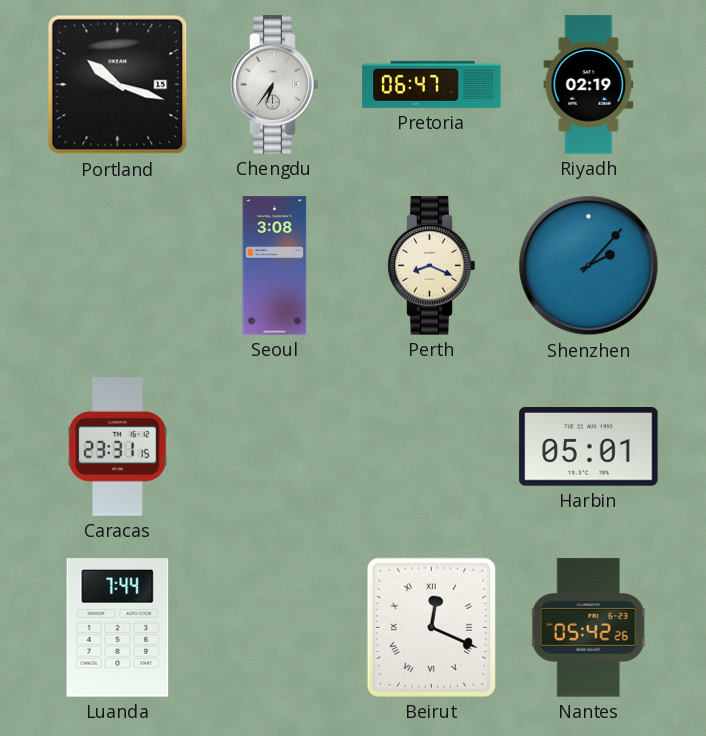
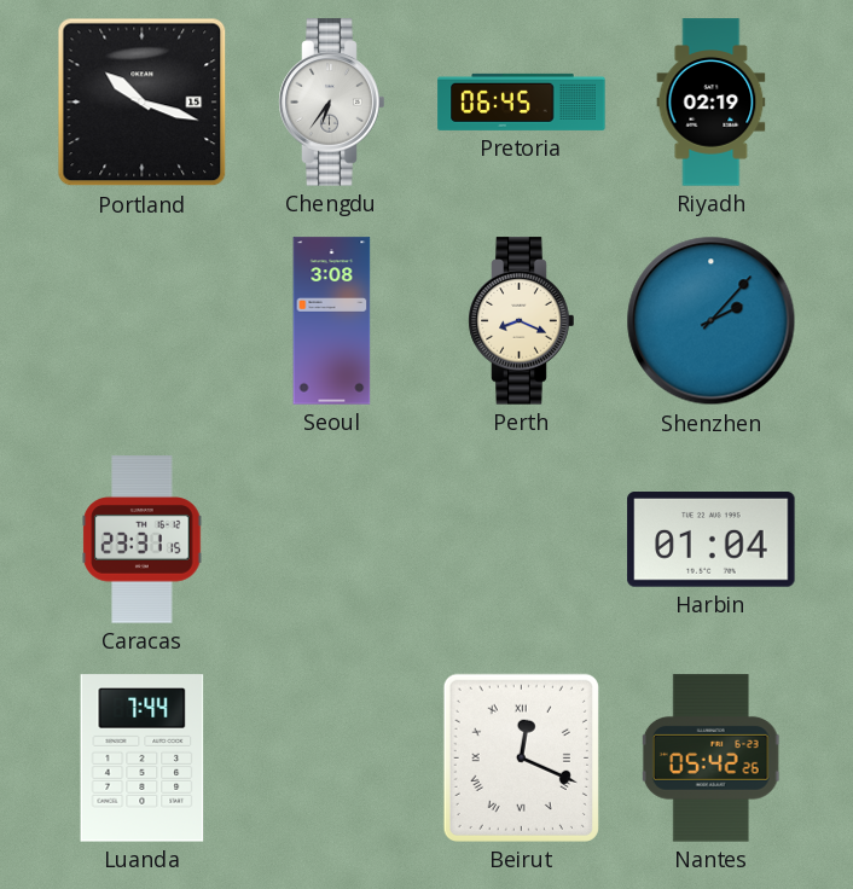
Pretoria: 06:47 -> 06:45 (522, 101)
Harbin: 05:01 -> 01:04 (712, 540)
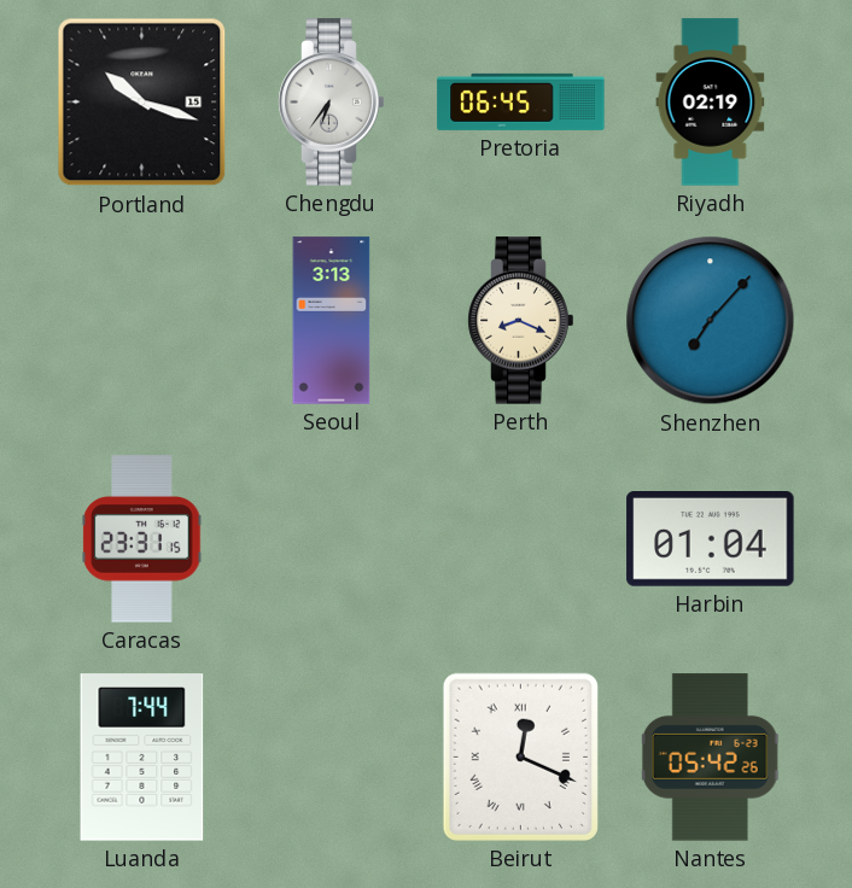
Seoul: 3:08 -> 3:13 (332, 321)
Shenzhen: 2:07 -> 7:07 (711, 321)
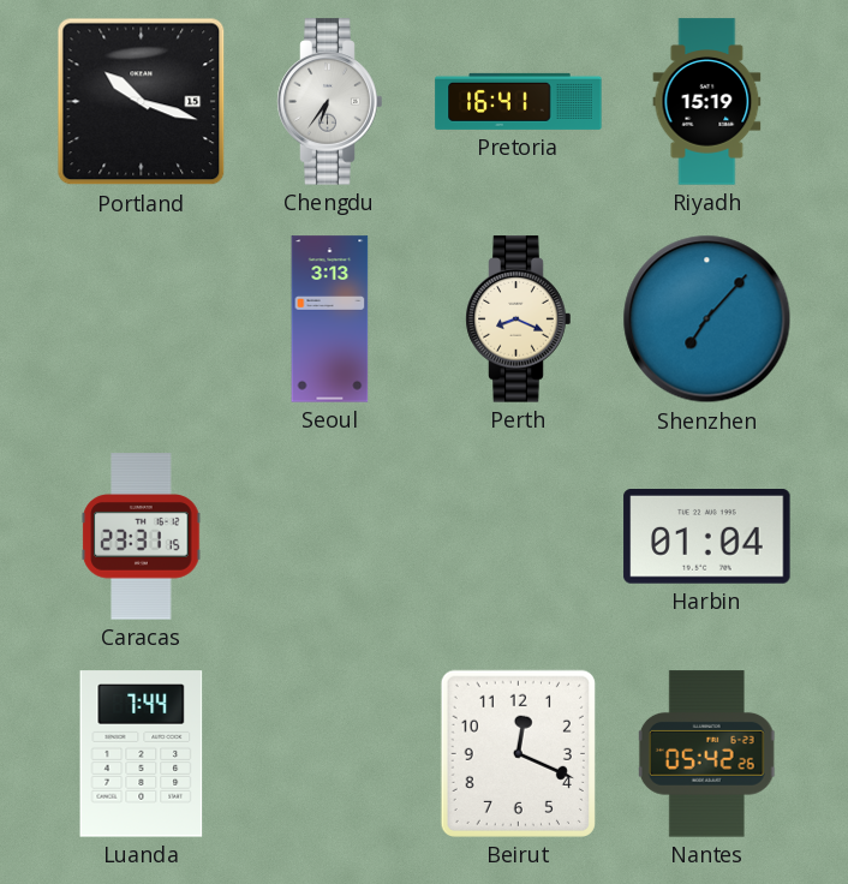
Pretoria: 06:45 -> 16:41 (519, 101)
Riyadh: 02:19 -> 15:19 (707, 102)
Beirut numerals: Roman -> Arabic (518, 753)
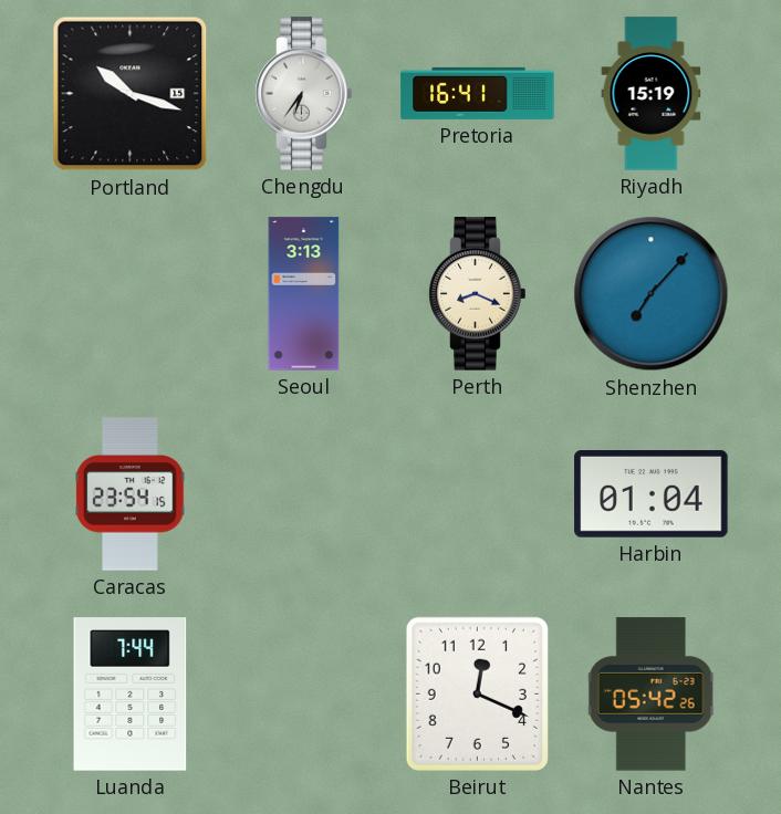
Caracas: 23:31 -> 23:54 (131, 494)
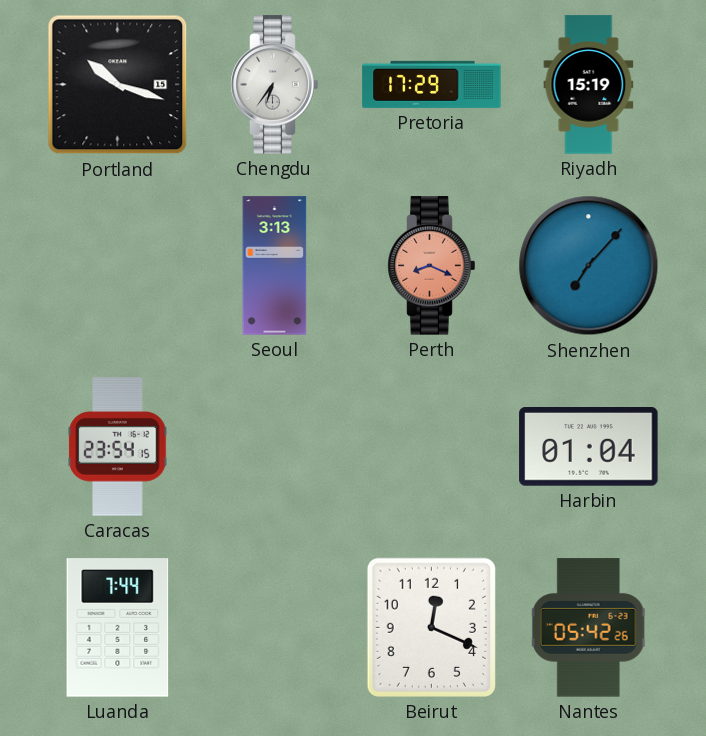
Pretoria: 16:41 -> 17:29 (432, 84)
Perth dial: cream -> salmon (432, 266)
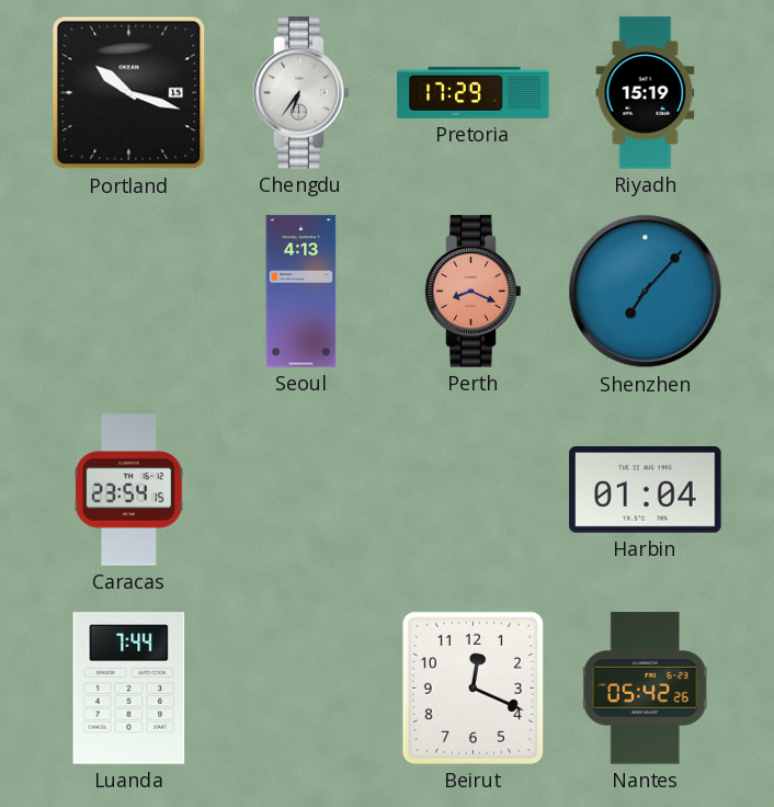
Seoul: 3:13 -> 4:13 (301, 292)
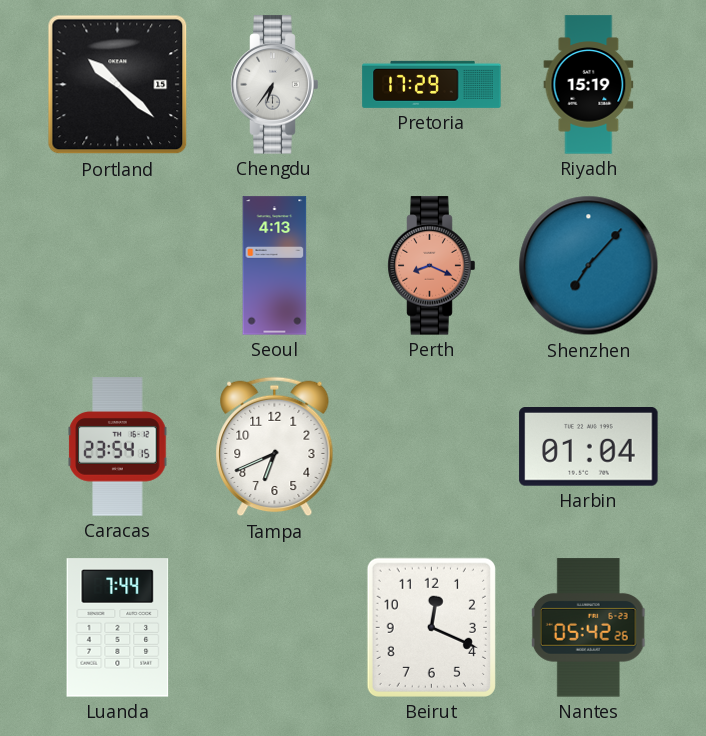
Portland: 10:18 -> 10:22 (118, 85)
Tampa: none -> 6:41 (275, 447)
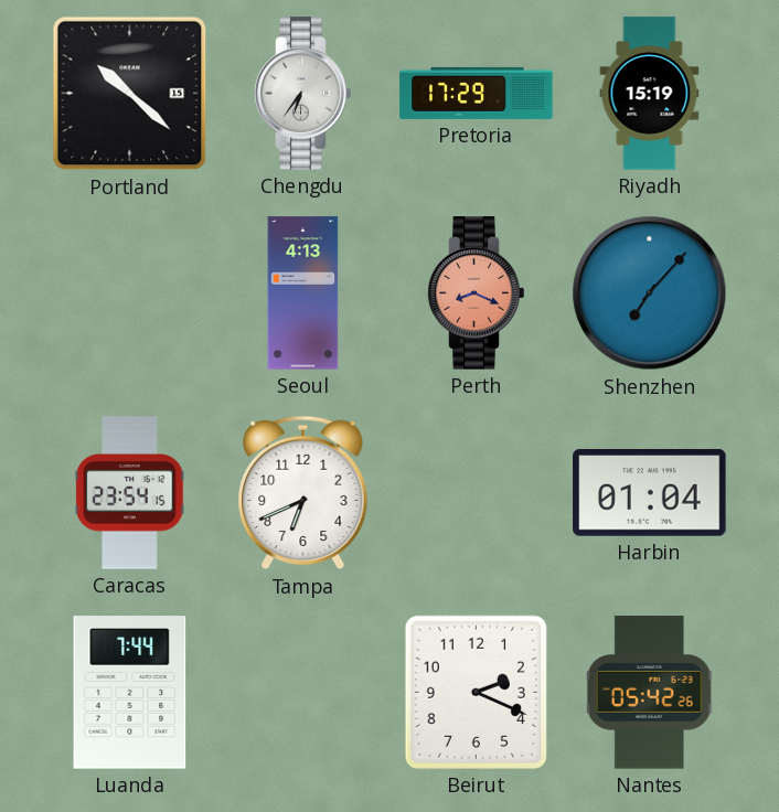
Beirut: 12:19 -> 2:19 (476, 692)
